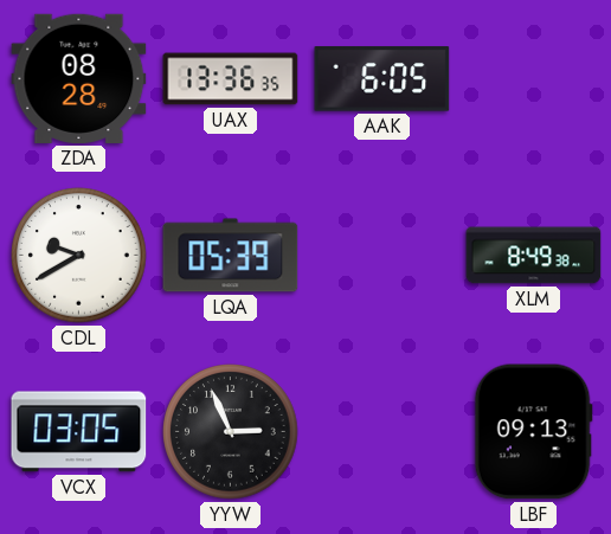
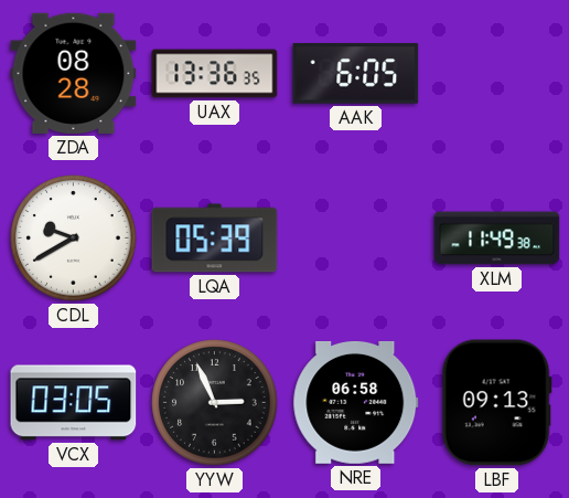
XLM: 8:49 -> 11:49 (497, 239)
NRE: none -> 06:58 (356, 402)
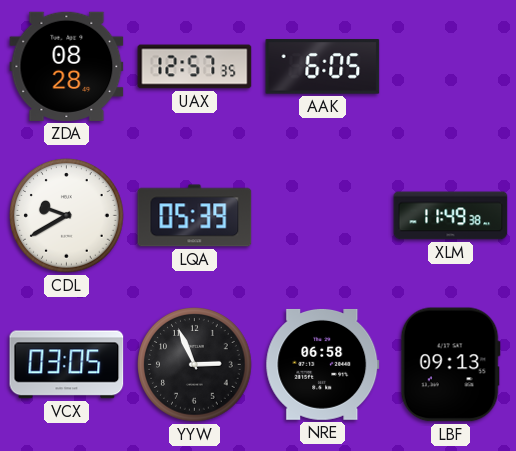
UAX: 13:36 -> 12:57 (195, 67)
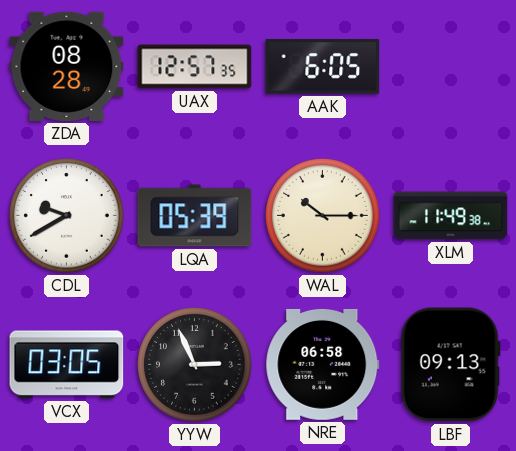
WAL: none -> 10:15 (323, 216)
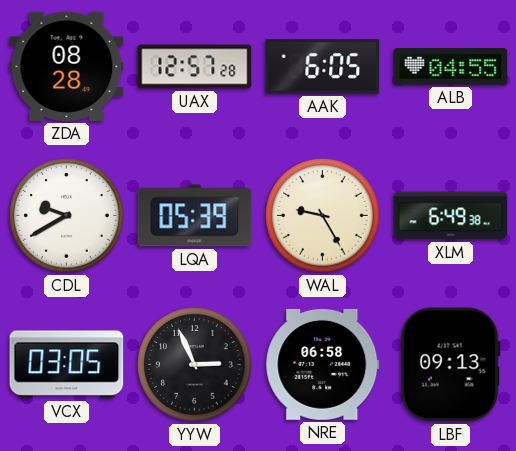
UAX: 12:57:35 -> 12:57:28 (195, 67)
ALB: none -> 04:55 (451, 67)
WAL: 10:15 -> 9:25 (323, 216)
XLM: 11:49 -> 6:49 (451, 216)
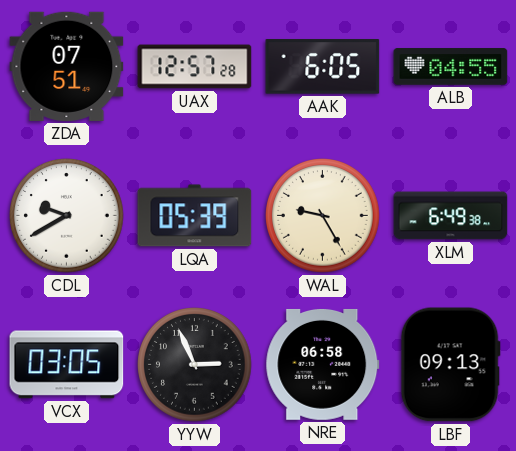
ZDA: 08:28 -> 07:51 (67, 66)
